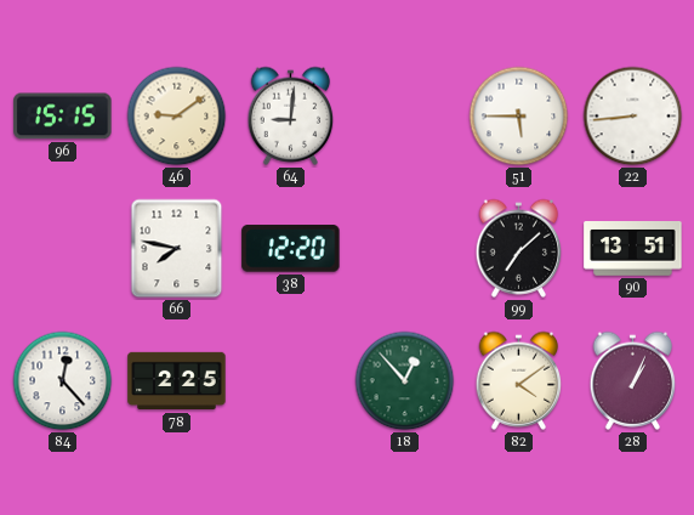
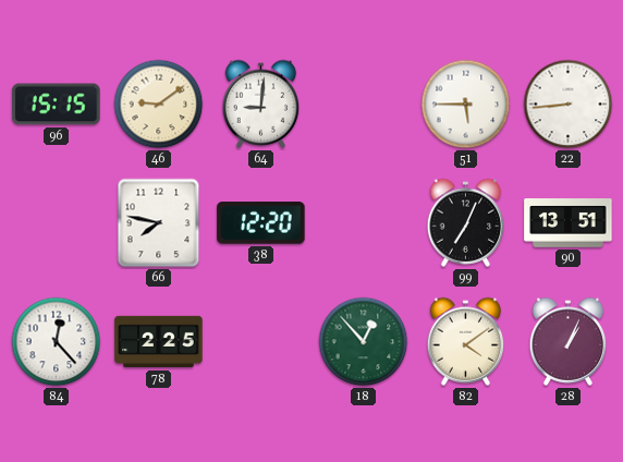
99: 7:08 -> 7:04 (466, 222)
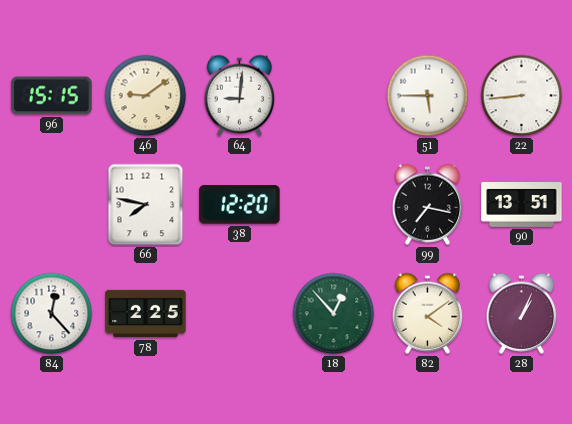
99: 7:04 -> 7:17 (428, 204)
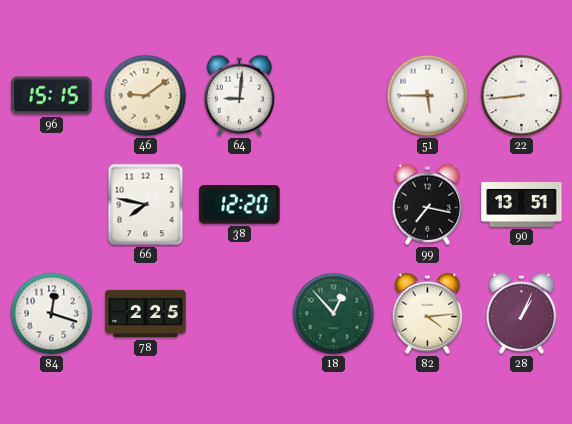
84: 12:23 -> 12:18 (52, 314)
82: 4:09 -> 4:14 (428, 313)
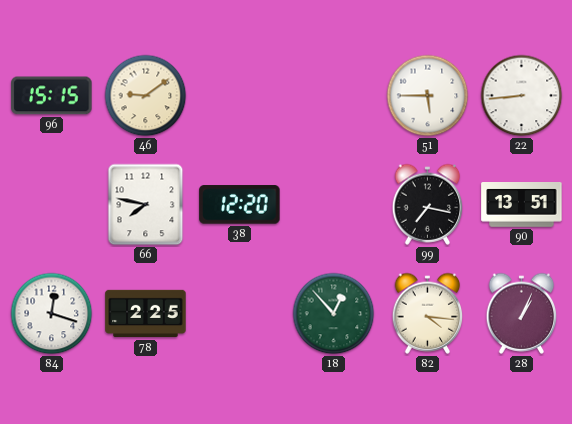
64: 9:01 -> none (240, 95)
82: 4:14 -> 4:16 (428, 313)
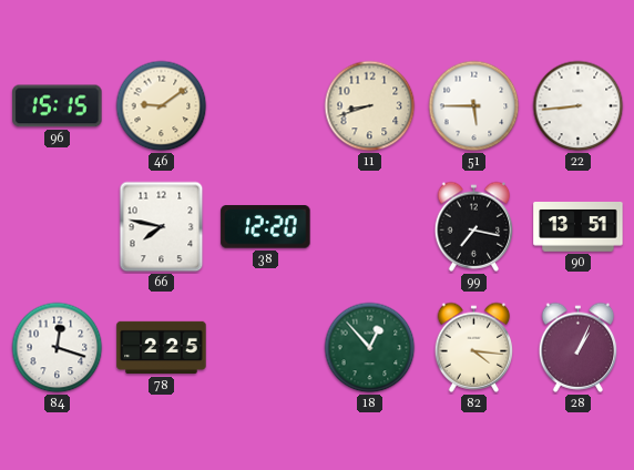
11: none -> 8:42 (370, 106)
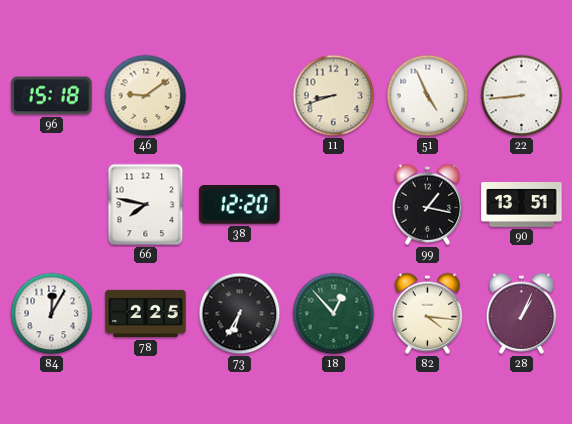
96: 15:15 -> 15:18 (52, 96)
51: 5:45 -> 4:56 (428, 96)
99: 7:17 -> 1:17 (428, 204)
84: 12:18 -> 12:05 (52, 314)
73: none -> 6:35 (240, 314)
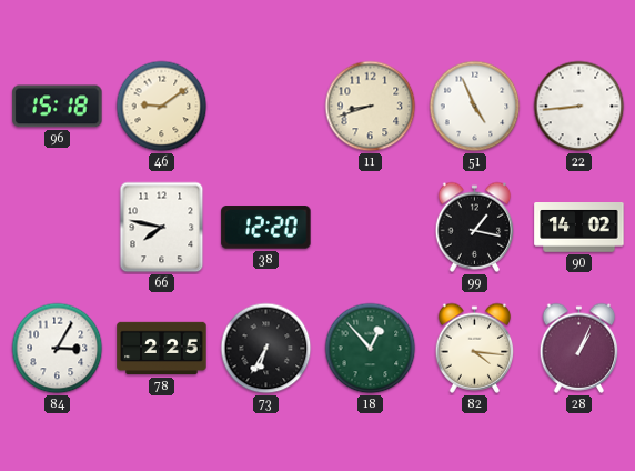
90: 13:51 -> 14:02 (579, 228)
84: 12:05 -> 3:05 (58, 349)
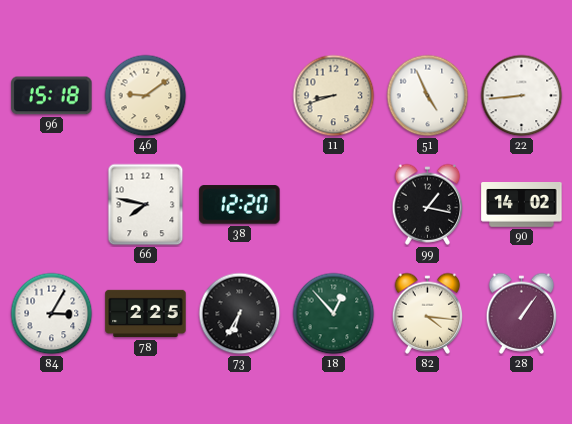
28: 1:04 -> 1:06 (522, 313)
